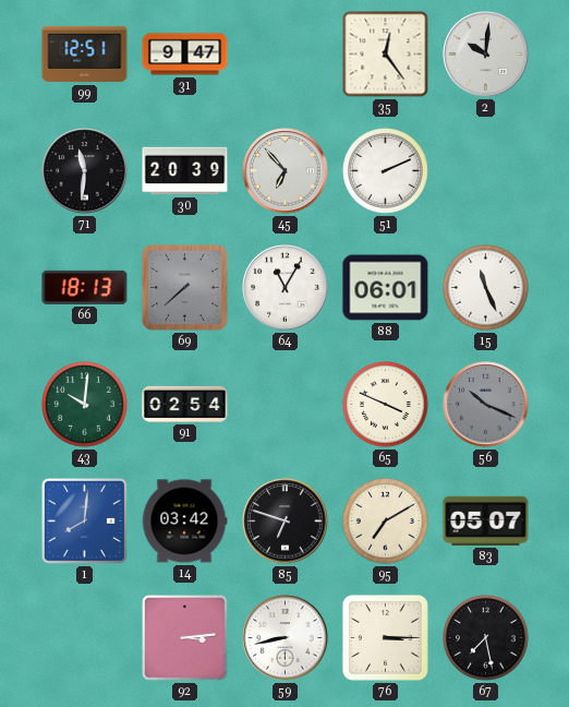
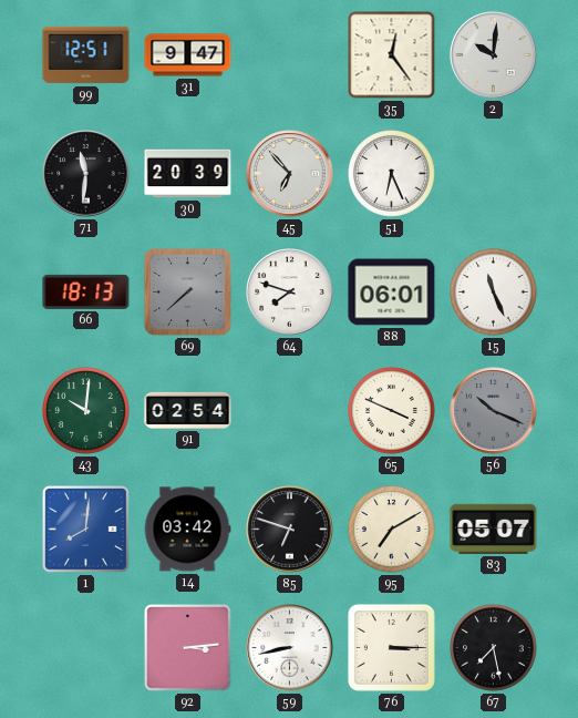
51: 2:11 -> 6:26 (392, 174)
64: 11:05 -> 7:48 (290, 293)
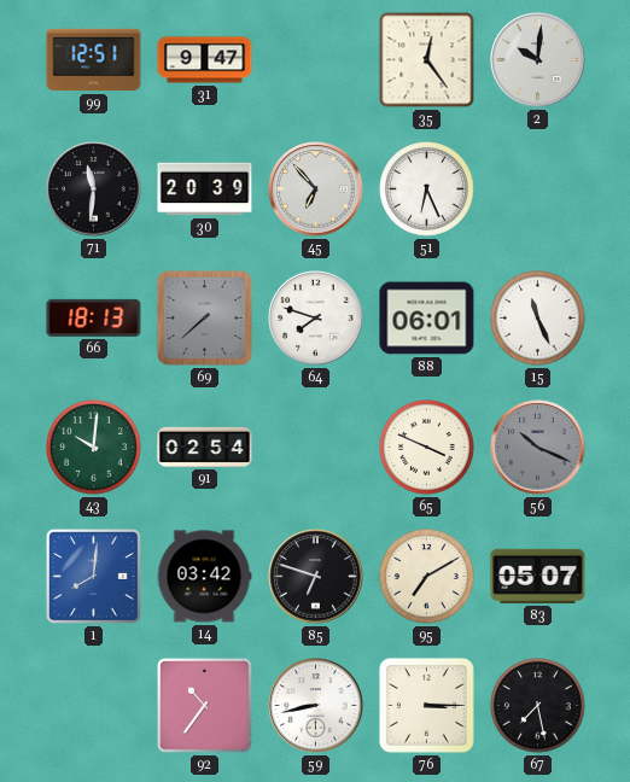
92: 3:14 -> 10:36 (205, 706)
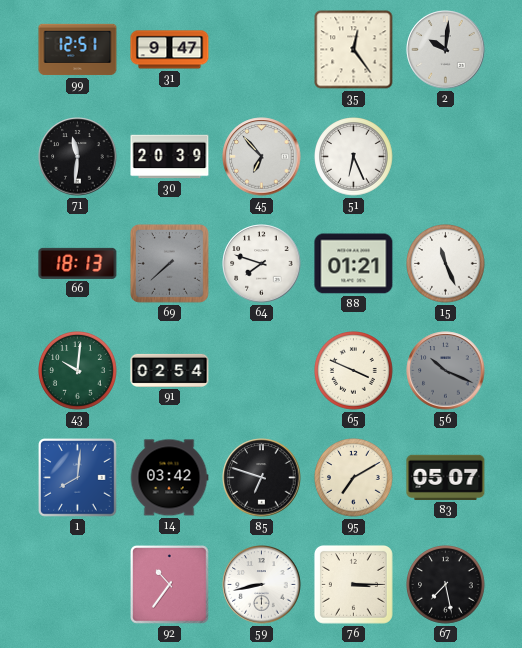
88: 06:01 -> 01:21 (354, 264)
